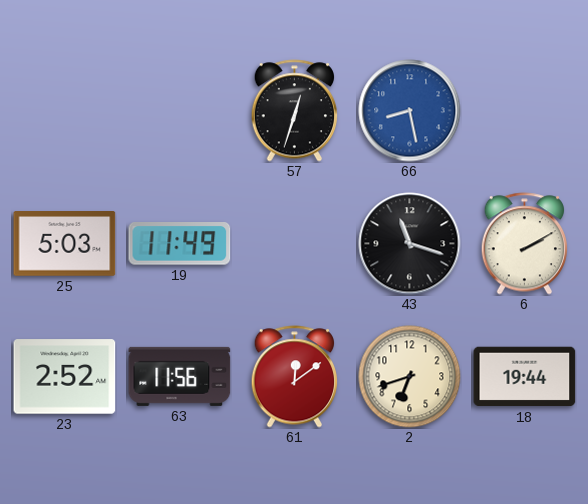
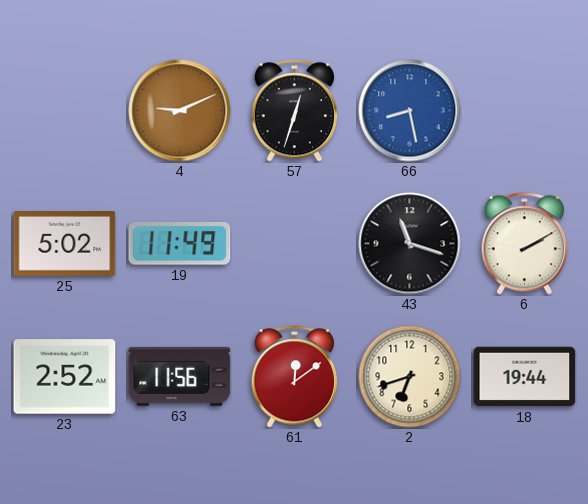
4: none -> 9:11 (180, 111)
25: 5:03 -> 5:02 (65, 244)
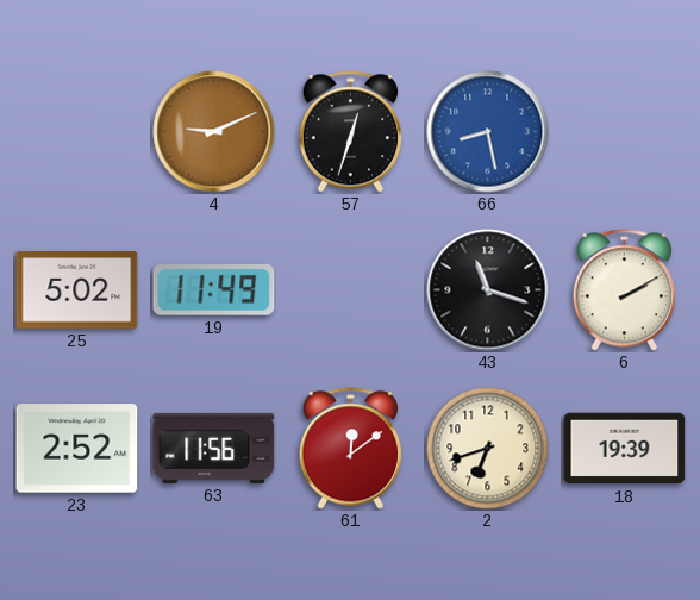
18: 19:44 -> 19:39 (625, 449)
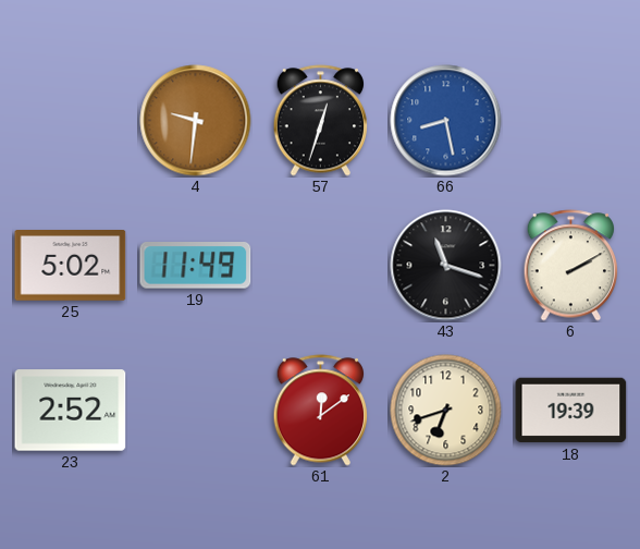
4: 9:11 -> 9:31 (196, 121)
63: 11:56 -> none (214, 448)
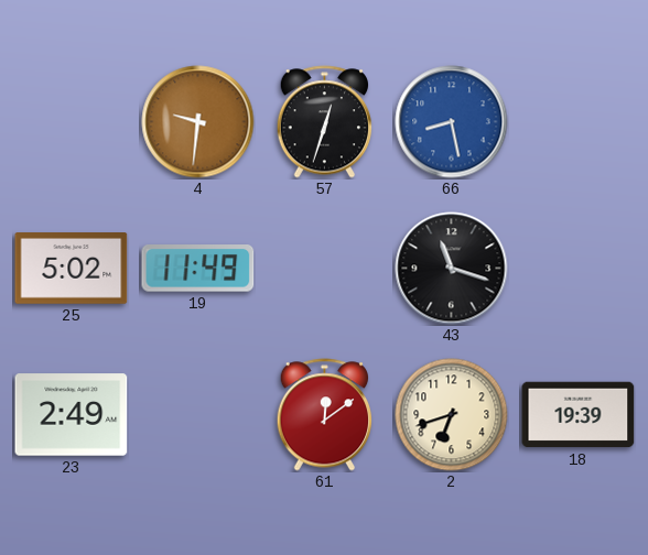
6: 2:10 -> none (571, 266)
23: 2:52 -> 2:49 (72, 415)
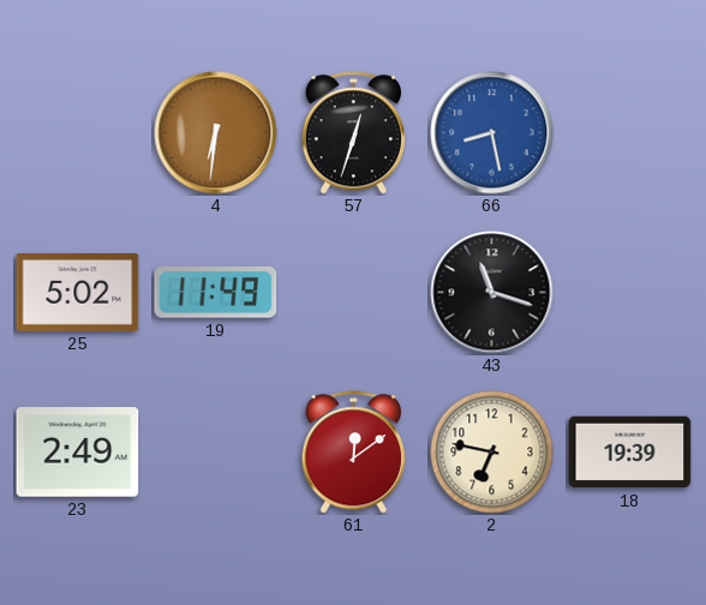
4: 9:31 -> 6:31 (216, 133)
2: 6:42 -> 6:47 (492, 453)
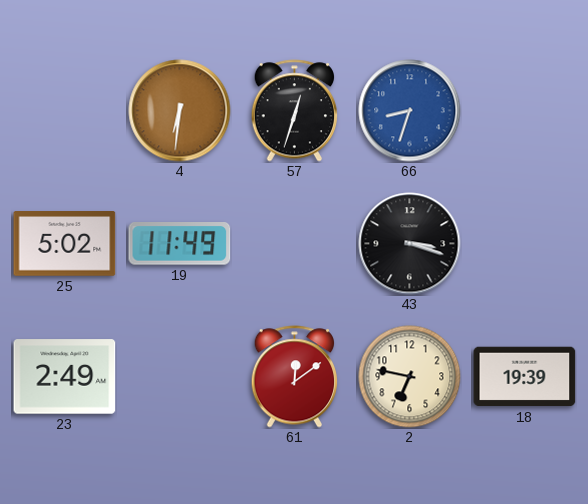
66: 8:28 -> 8:33 (410, 111)
43: 11:18 -> 3:18 (410, 244)
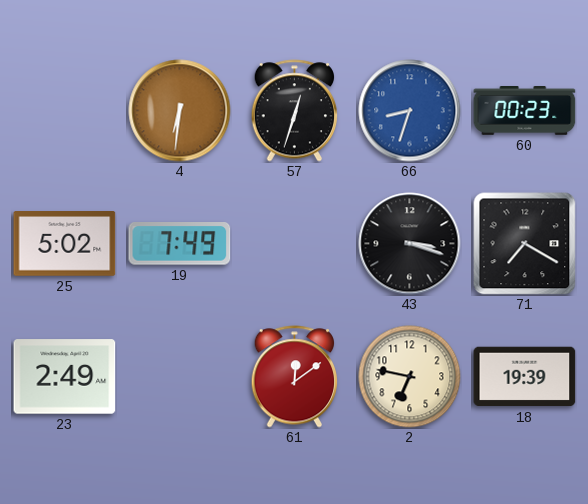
60: none -> 00:23 (525, 111)
19: 11:49 -> 7:49 (180, 244)
71: none -> 7:20 (525, 244)
